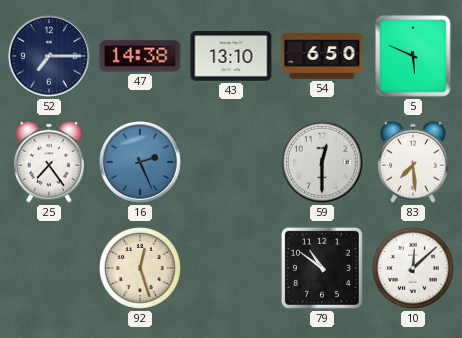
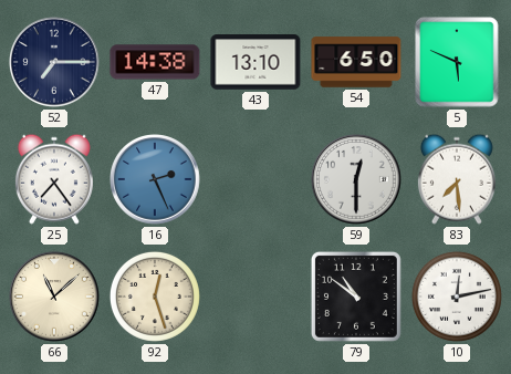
66: none -> 11:08 (54, 297)
10: 12:08 -> 12:13 (457, 297)
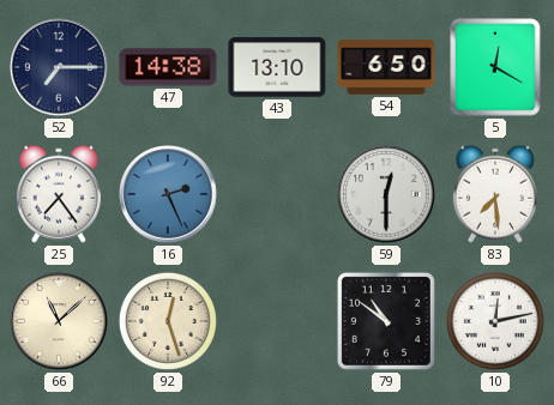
5: 5:49 -> 12:20 (495, 67)
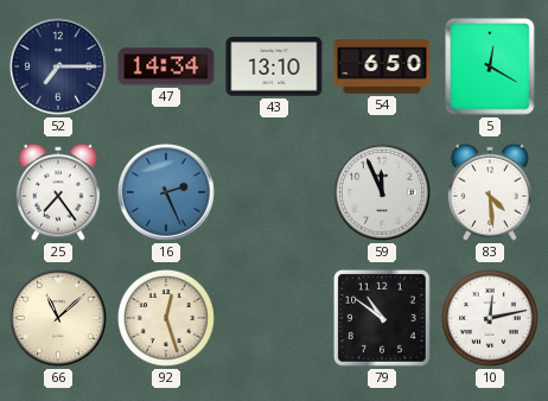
47: 14:38 -> 14:34 (166, 66)
59: 12:30 -> 11:56 (382, 192)
83: 7:29 -> 4:29 (490, 192)
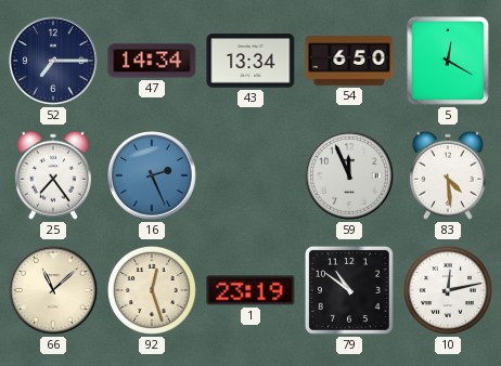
43: 13:10 -> 13:34 (251, 61)
1: none -> 23:19 (251, 290)
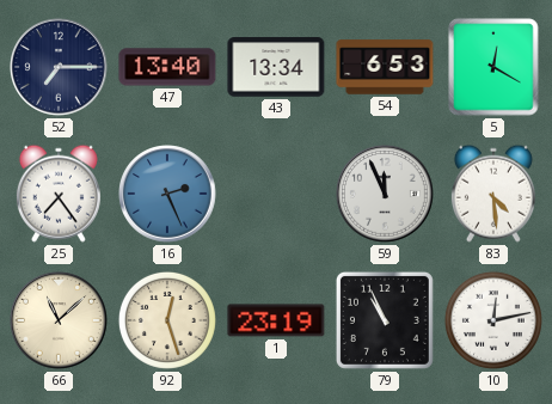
47: 14:34 -> 13:40 (167, 67)
54: 6:50 -> 6:53 (385, 67)
79: 10:51 -> 10:56 (385, 320)
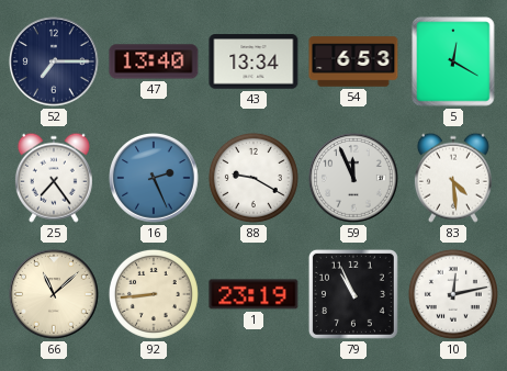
88: none -> 9:20 (253, 178)
92: 12:27 -> 8:44 (154, 294)
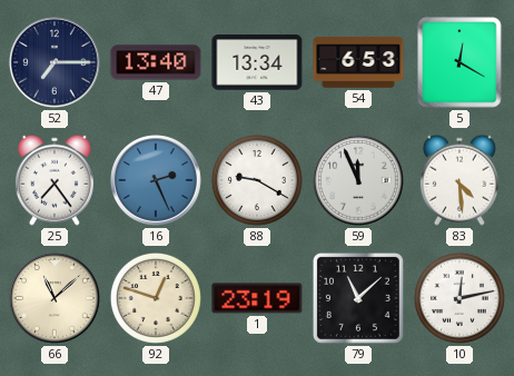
92: 8:44 -> 12:48 (156, 298)
79: 10:56 -> 11:08 (358, 298)
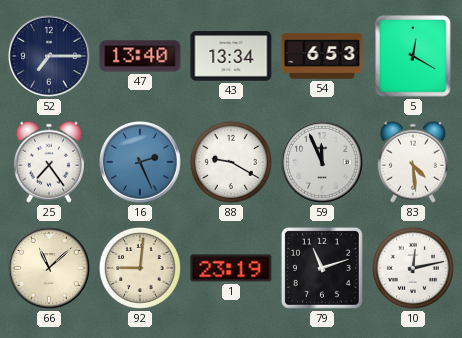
92: 12:48 -> 9:01 (140, 268)
79: 11:08 -> 11:12 (322, 268)
